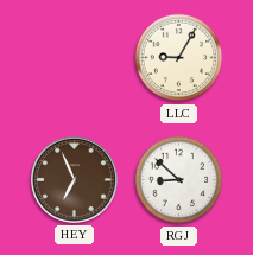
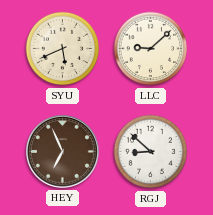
SYU: none -> 5:41 (63, 49)
LLC: 9:05 -> 9:08 (151, 49)
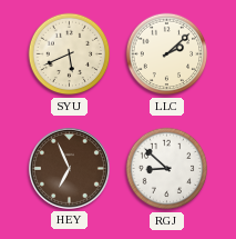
LLC: 9:08 -> 2:08 (167, 54)
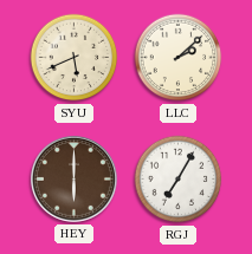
HEY: 6:56 -> 6:00 (73, 178)
RGJ: 8:52 -> 7:05 (179, 180)
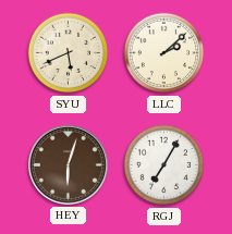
HEY: 6:00 -> 6:03 (68, 164)
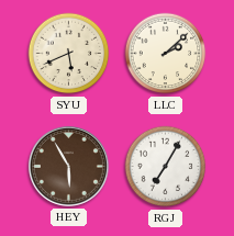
HEY: 6:03 -> 5:55 (68, 166)
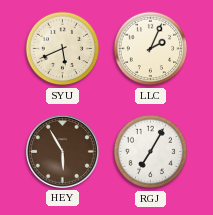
LLC: 2:08 -> 2:04 (151, 49)
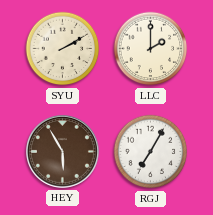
SYU: 5:41 -> 2:10 (63, 49)
LLC: 2:04 -> 2:00 (151, 49)
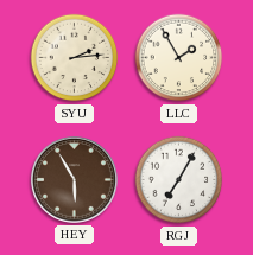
SYU: 2:10 -> 2:14 (75, 58)
LLC: 2:00 -> 1:55 (179, 58)
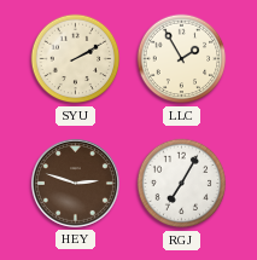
SYU: 2:14 -> 2:10 (76, 59)
HEY: 5:55 -> 2:48 (75, 183)
